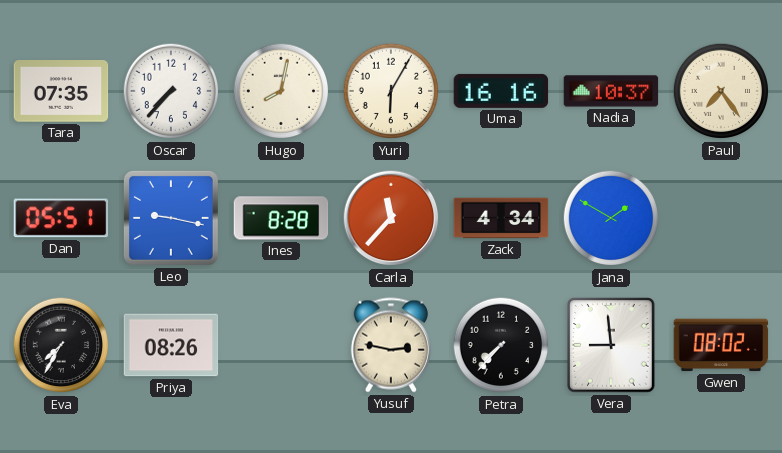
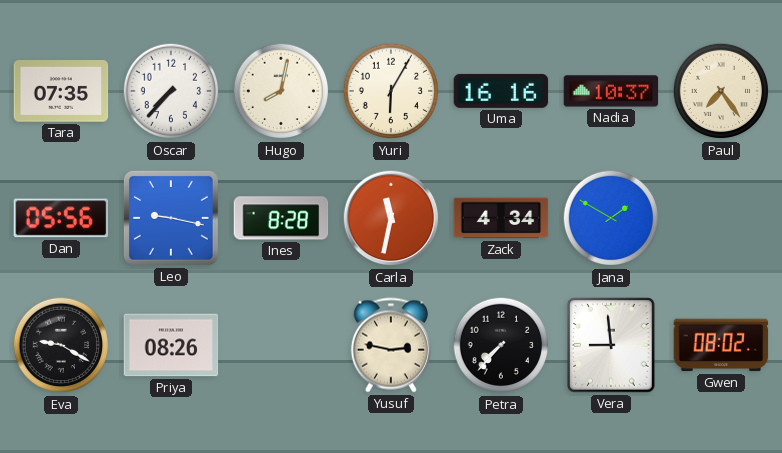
Dan: 05:51 -> 05:56 (61, 218)
Carla: 11:37 -> 11:32 (391, 218)
Eva: 7:35 -> 9:20 (61, 345)
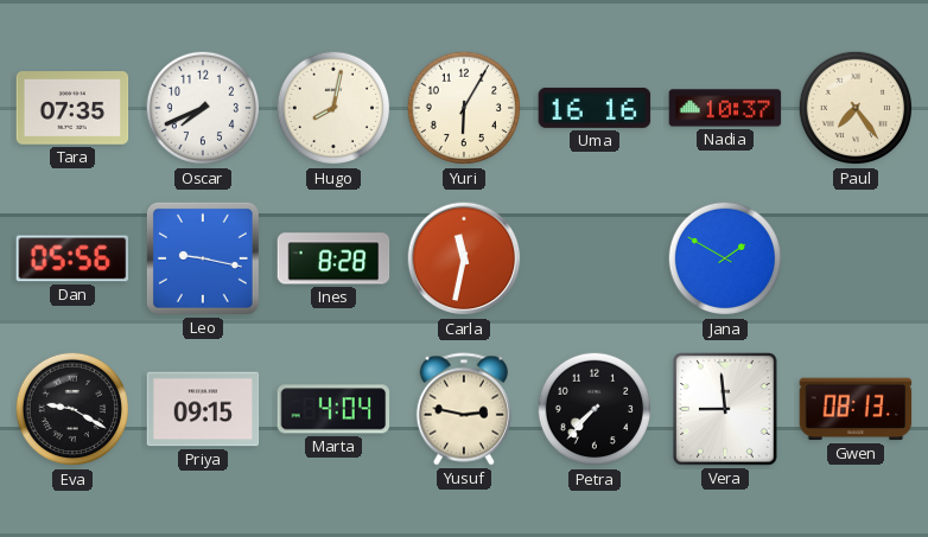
Oscar: 7:37 -> 7:41 (203, 108)
Zack: 4:34 -> none (501, 218)
Priya: 08:26 -> 09:15 (203, 409)
Marta: none -> 4:04 (333, 409)
Gwen: 08:02 -> 08:13 (856, 409)
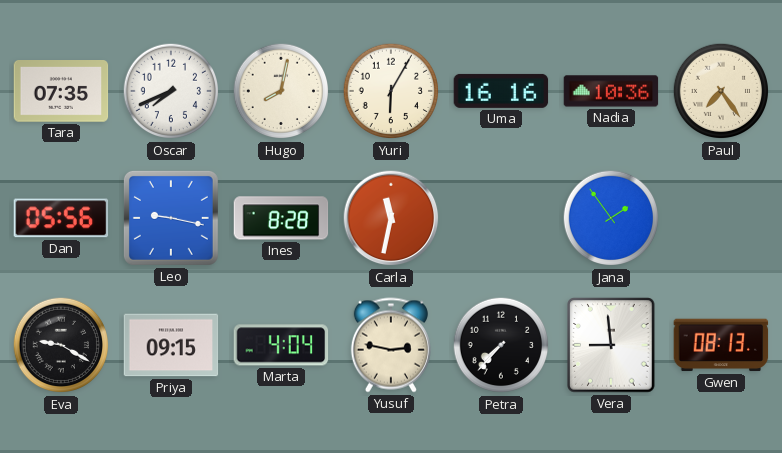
Nadia: 10:37 -> 10:36 (611, 91)
Jana: 1:50 -> 1:54 (611, 218)
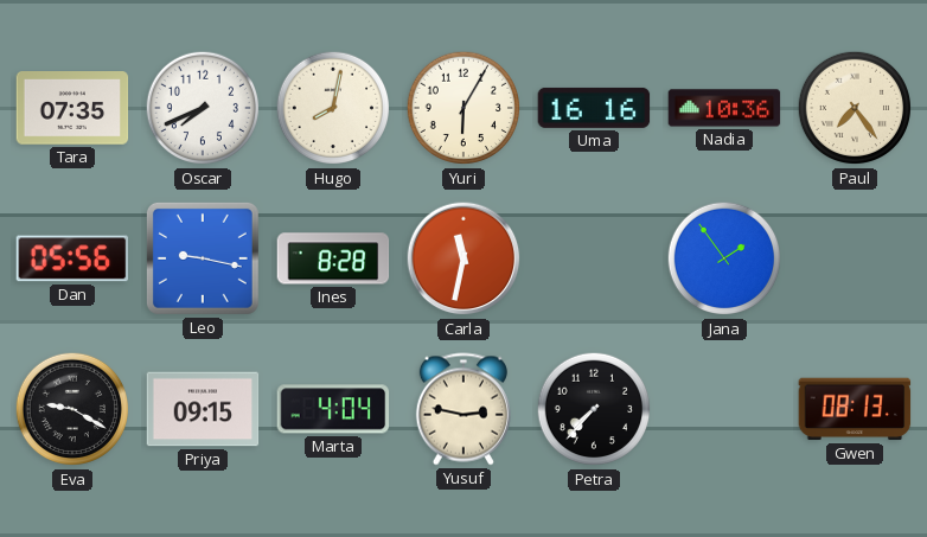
Vera: 8:59 -> none (611, 345)
